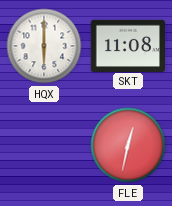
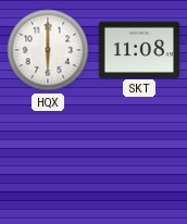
FLE: 12:32 -> none (128, 145)
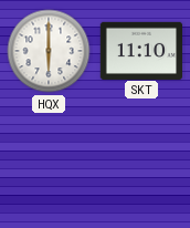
SKT: 11:08 -> 11:10 (141, 50)
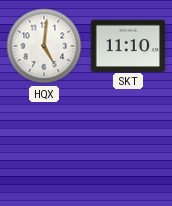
HQX: 6:00 -> 5:01 (44, 46)
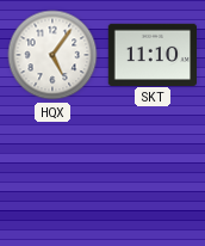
HQX: 5:01 -> 5:06 (52, 55)
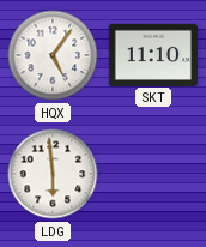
LDG: none -> 5:59 (53, 174)
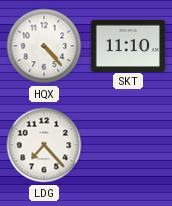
HQX: 5:06 -> 4:23 (44, 46)
LDG: 5:59 -> 7:23 (44, 145)
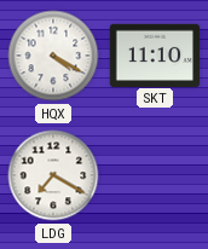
HQX: 4:23 -> 4:20 (53, 56)
LDG: 7:23 -> 7:20 (53, 175)
